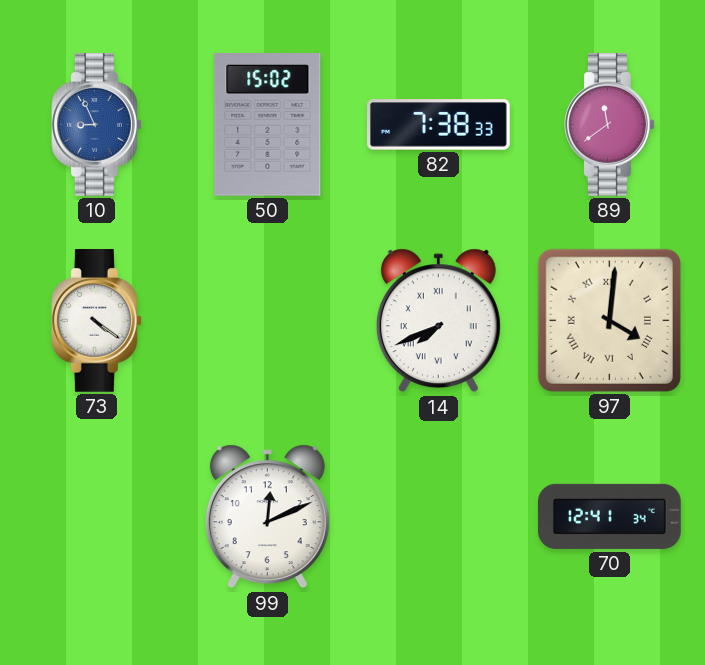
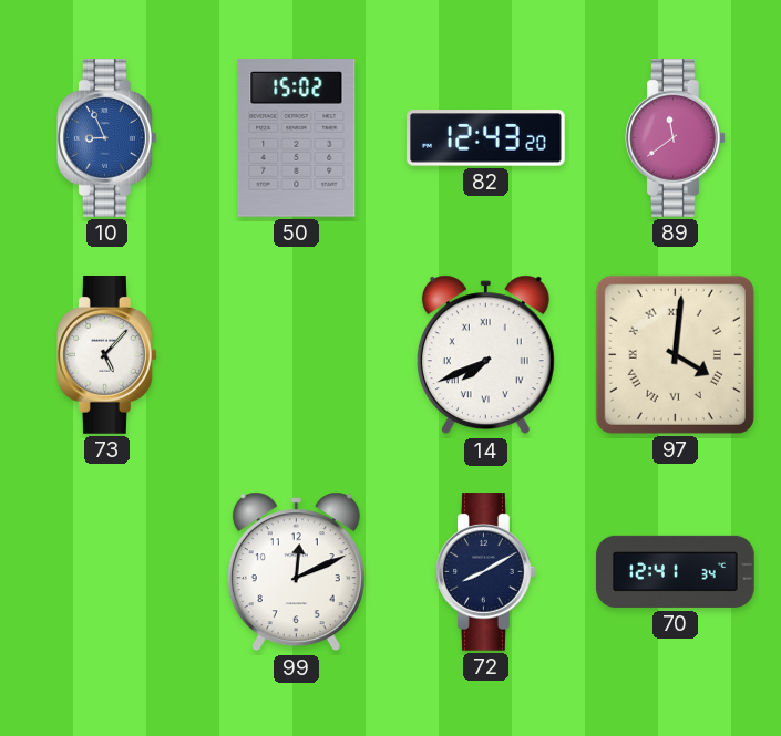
82: 7:38 -> 12:43 (486, 138)
73: 4:21 -> 5:07 (107, 355)
72: none -> 8:10 (486, 572)
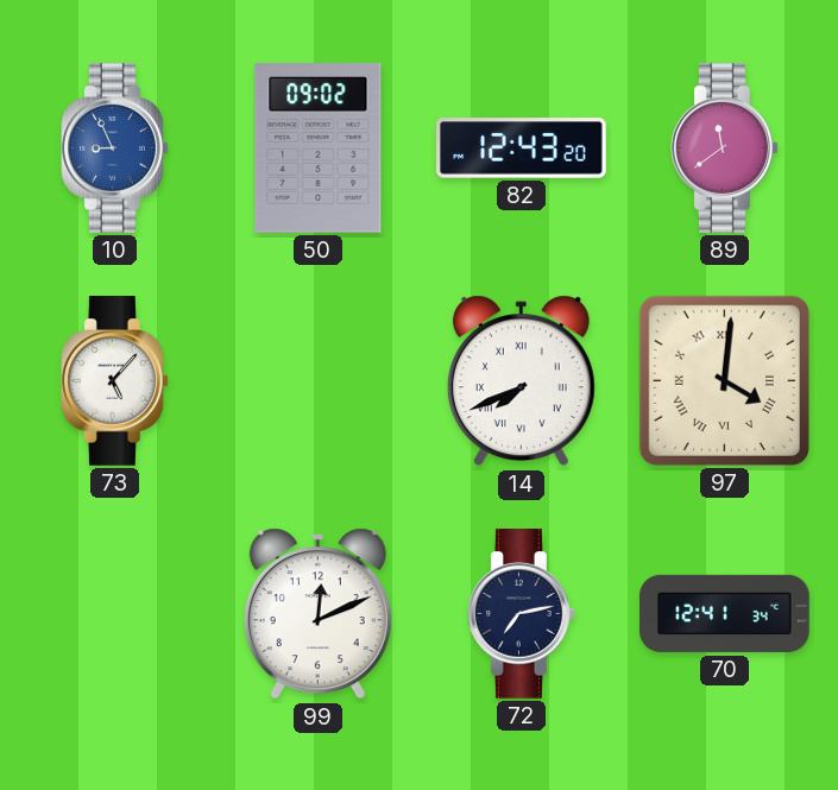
50: 15:02 -> 09:02 (319, 148)
72: 8:10 -> 7:13 (522, 614)
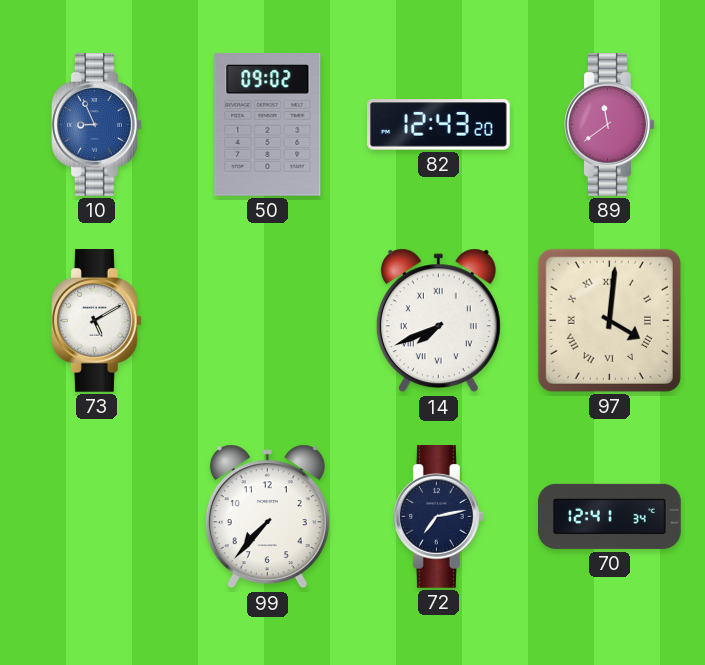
73: 5:07 -> 5:10 (97, 321)
99: 12:11 -> 7:37 (267, 517)
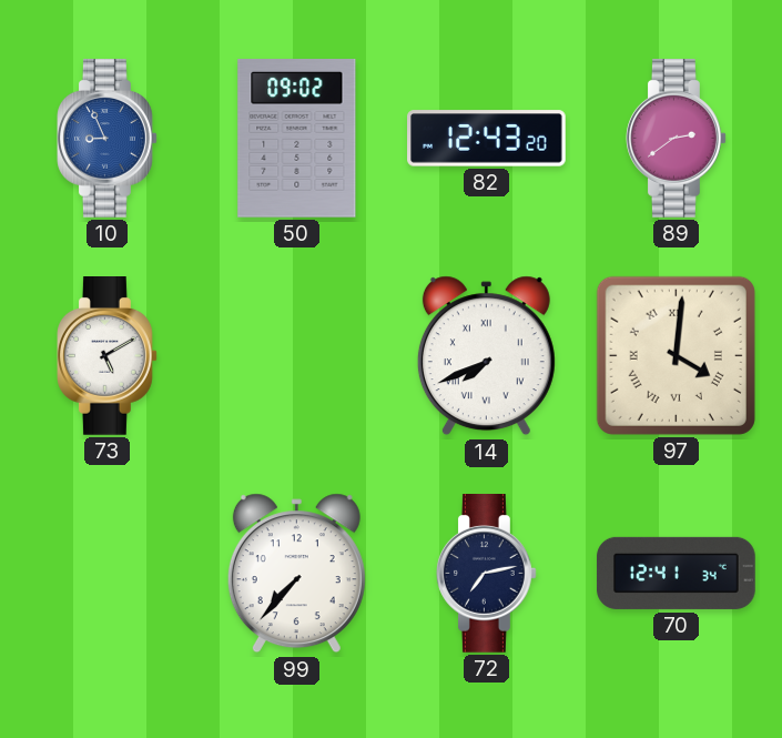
89: 11:39 -> 2:39 (677, 139)
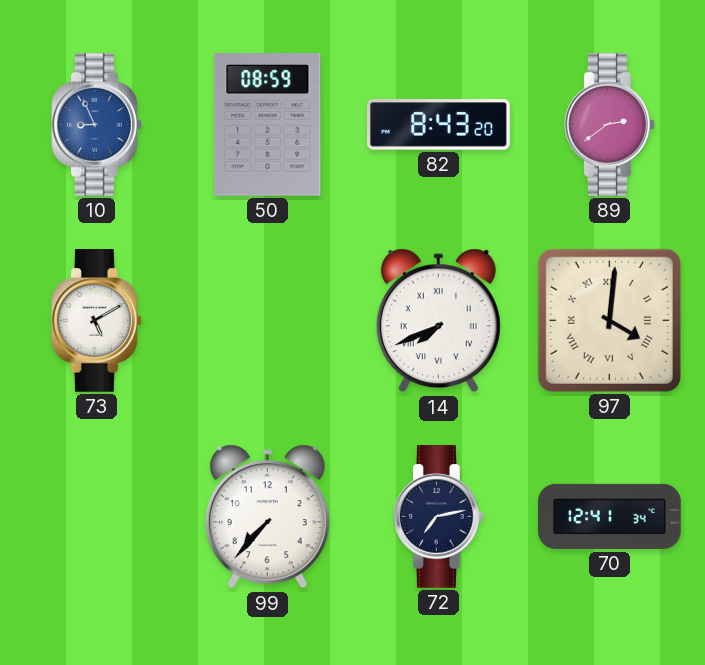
50: 09:02 -> 08:59 (268, 125)
82: 12:43 -> 8:43 (439, 125)
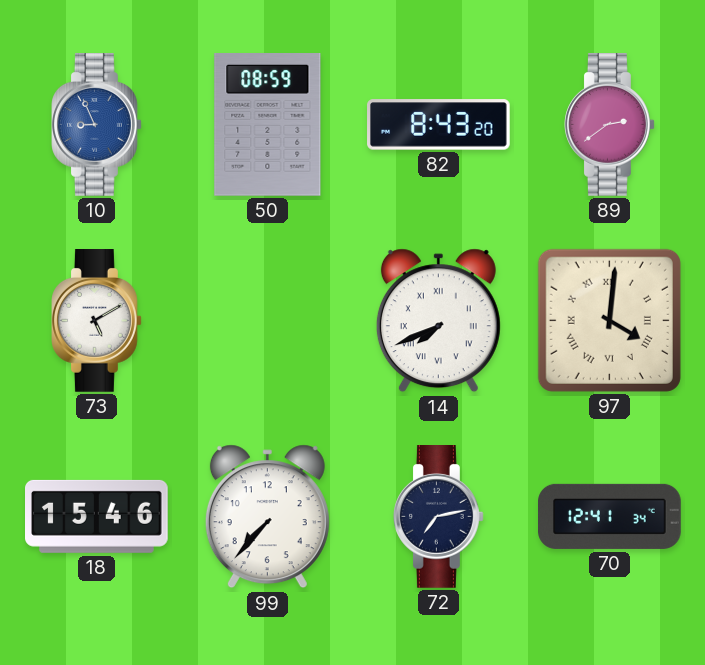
18: none -> 15:46 (97, 516)
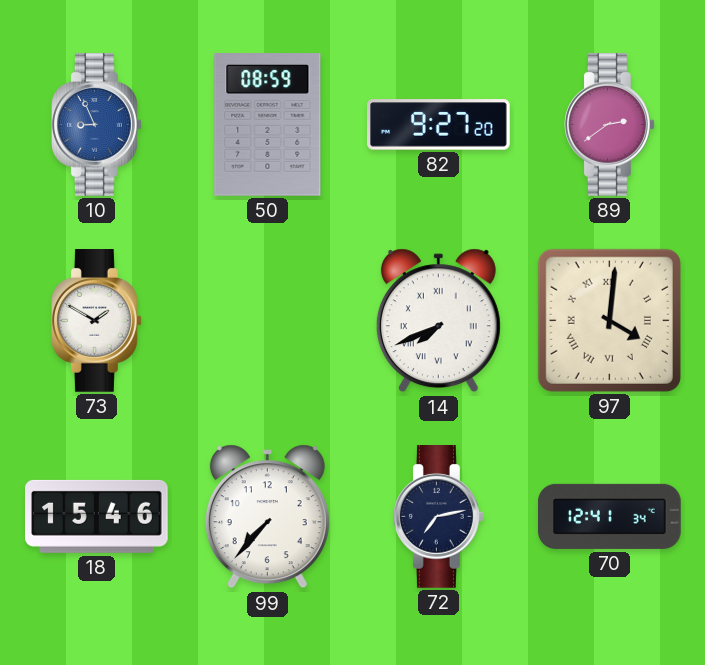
82: 8:43 -> 9:27 (439, 125)
73: 5:10 -> 1:50 (97, 321)
